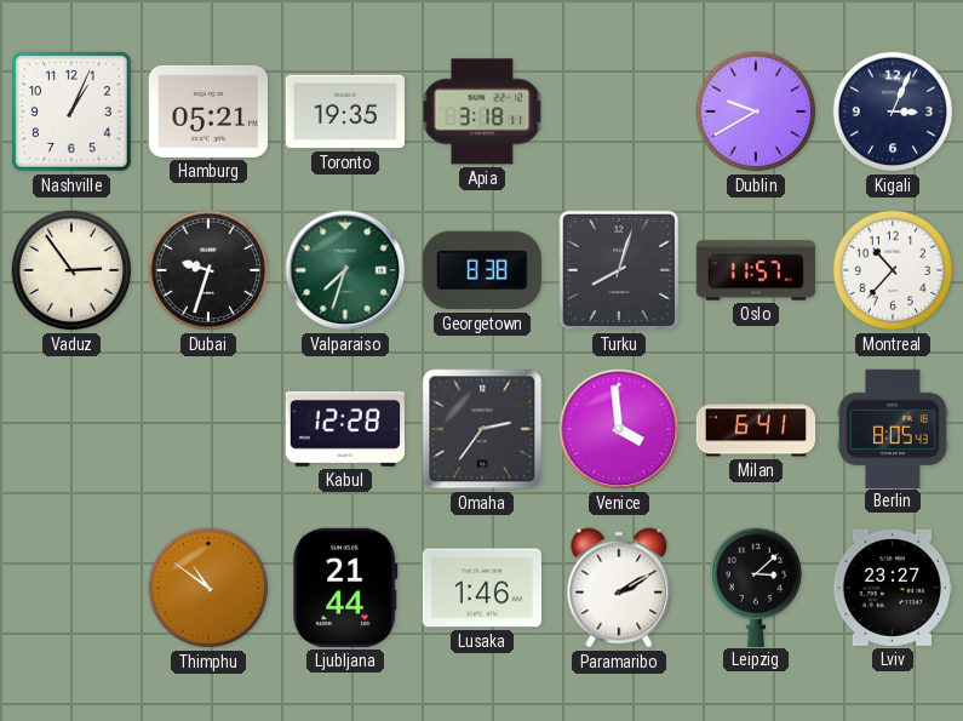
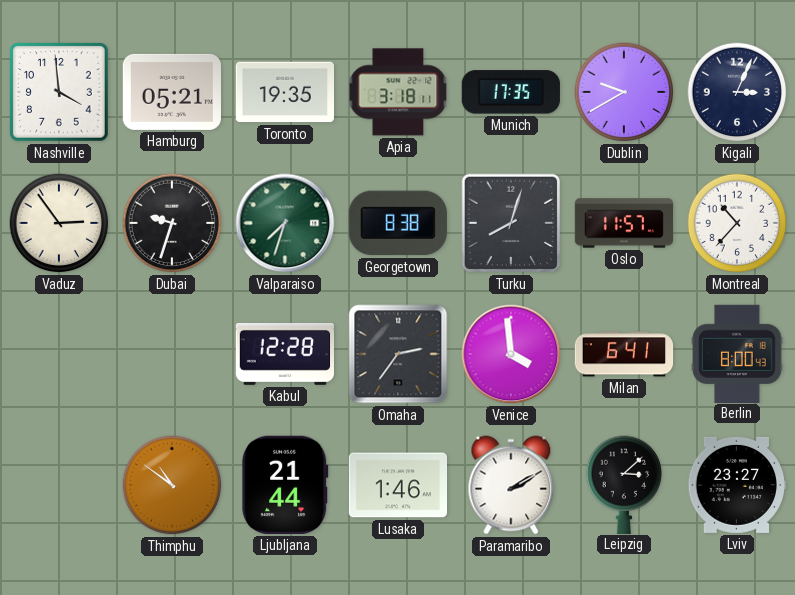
Nashville: 1:04 -> 3:59 (60, 93)
Munich: none -> 17:35 (511, 92)
Berlin: 8:05 -> 8:00 (737, 353)
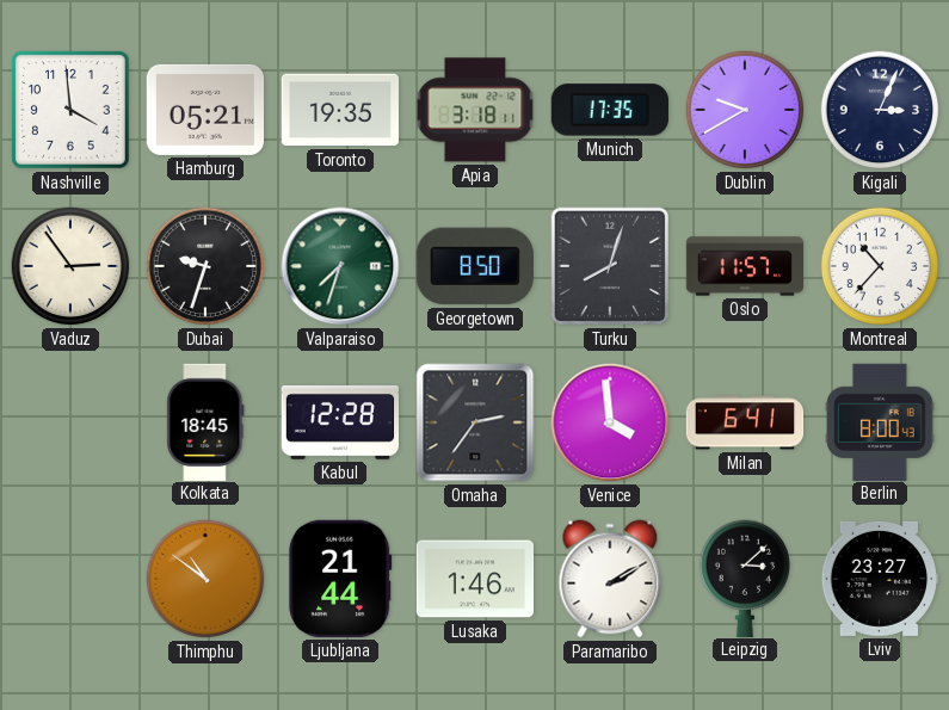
Georgetown: 8:38 -> 8:50 (475, 266)
Kolkata: none -> 18:45 (205, 421)
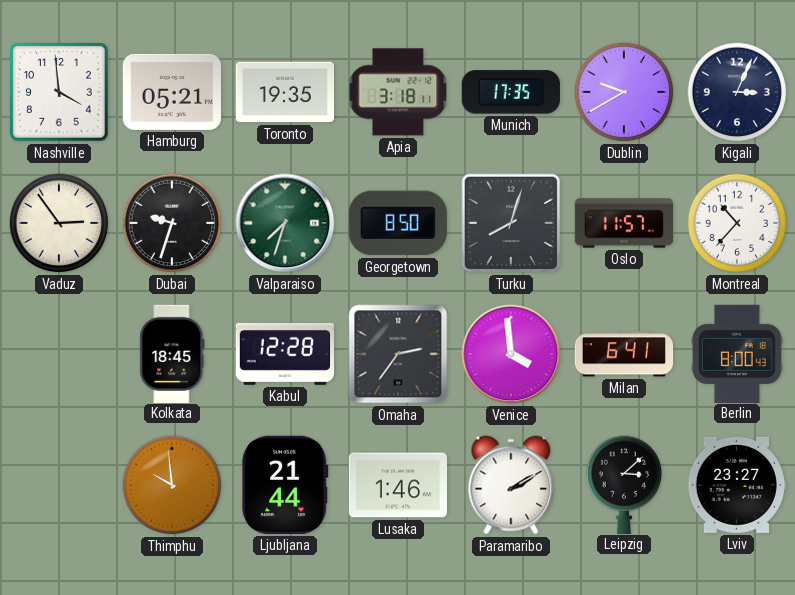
Thimphu: 10:51 -> 9:59 (172, 485)
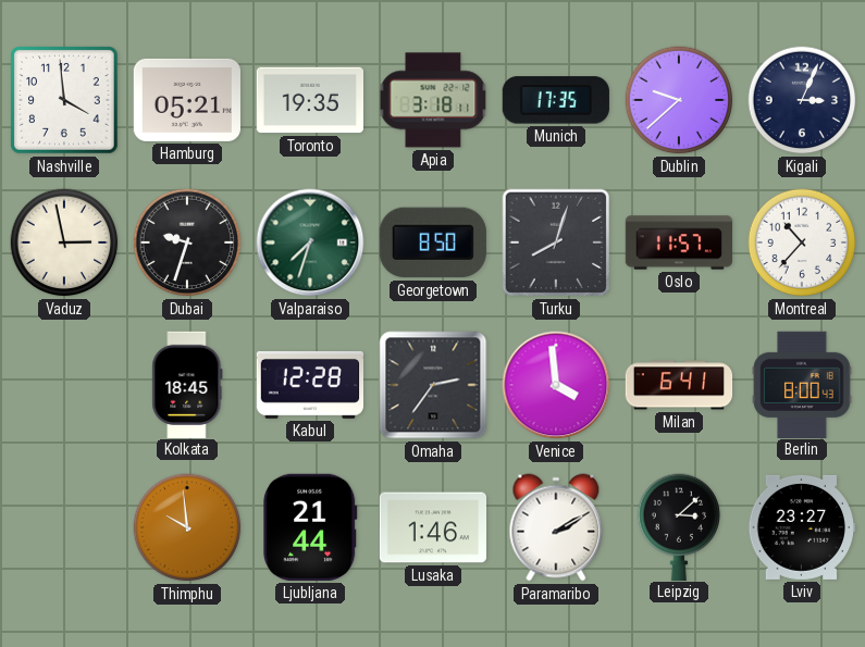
Dublin: 9:40 -> 9:38 (679, 100)
Vaduz: 2:54 -> 2:58 (64, 242)
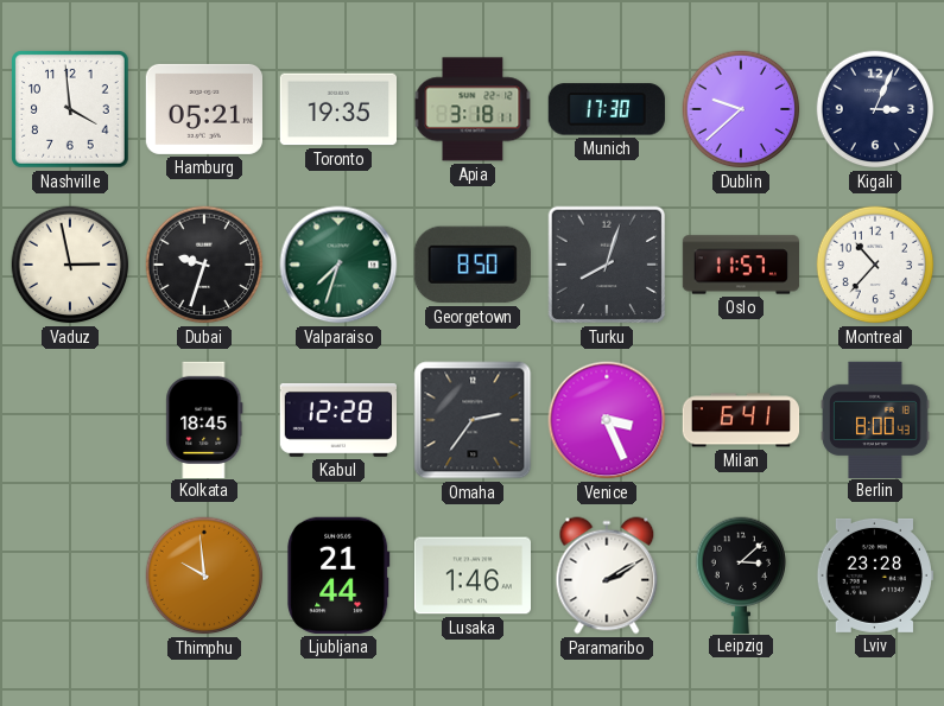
Munich: 17:35 -> 17:30 (607, 109)
Venice: 3:59 -> 3:26 (607, 420)
Lviv: 23:27 -> 23:28 (874, 575)
